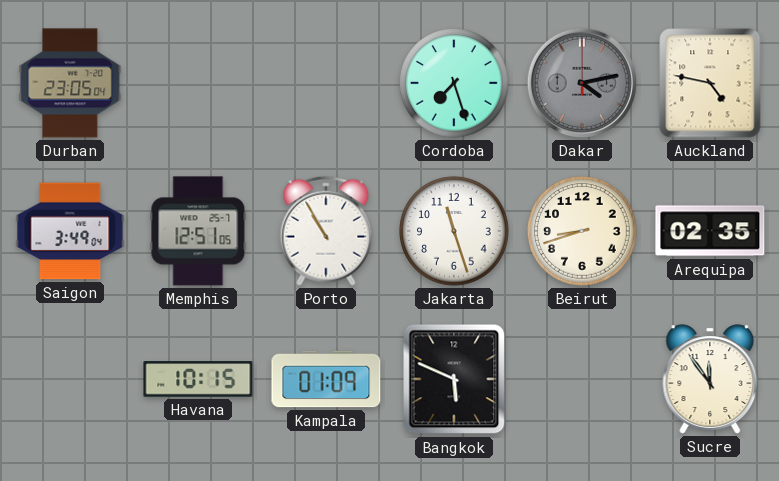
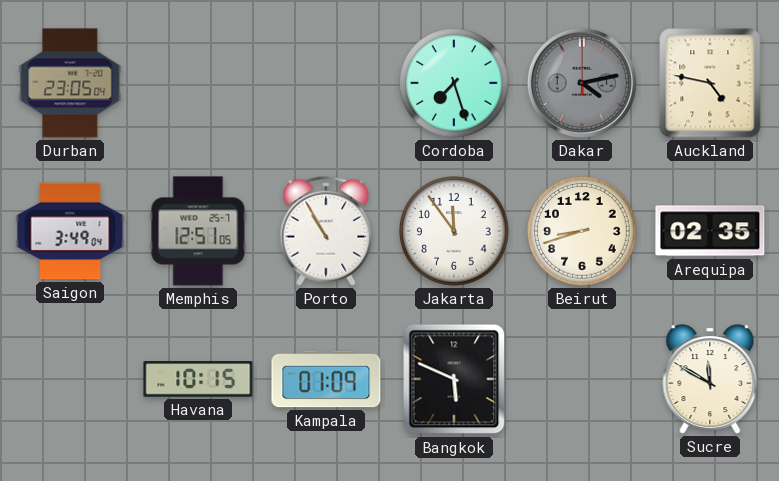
Jakarta: 11:27 -> 11:54 (454, 231)
Sucre: 11:54 -> 11:50 (710, 379)
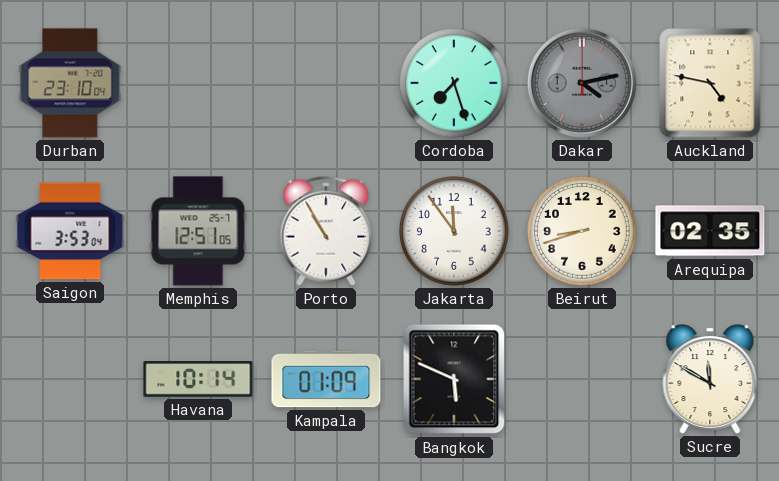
Durban: 23:05 -> 23:10 (70, 83)
Saigon: 3:49 -> 3:53 (70, 231)
Havana: 10:15 -> 10:14 (198, 379)
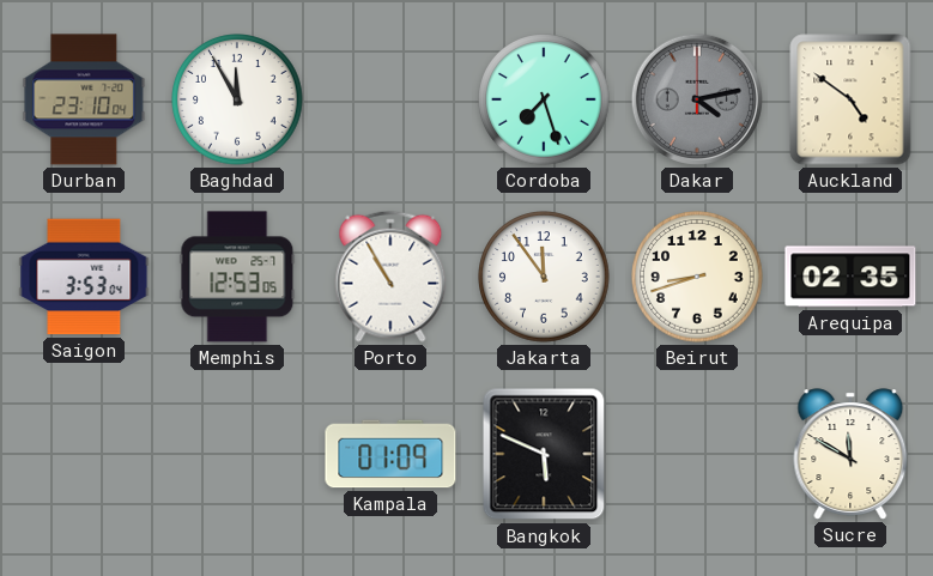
Baghdad: none -> 11:55 (237, 99)
Auckland: 4:47 -> 4:51 (850, 99)
Memphis: 12:51 -> 12:53 (237, 277)
Havana: 10:14 -> none (198, 379)
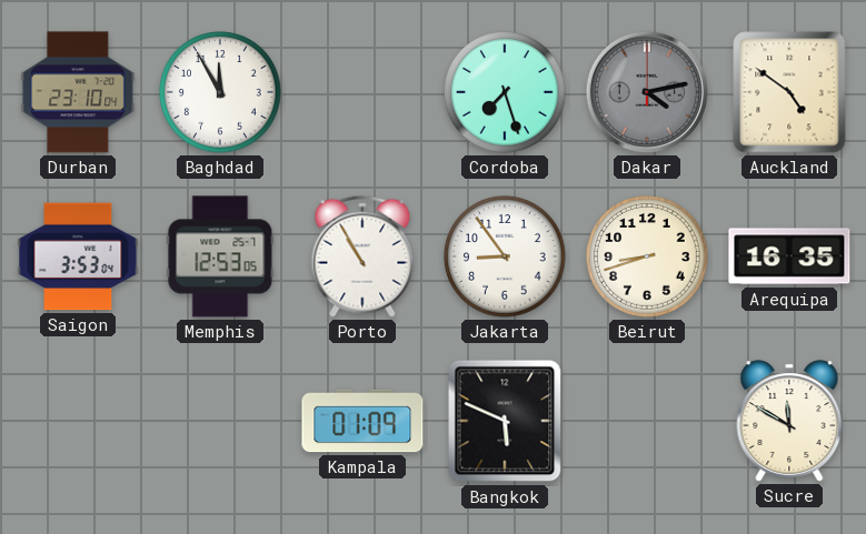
Jakarta: 11:54 -> 8:54 (505, 256)
Arequipa: 02:35 -> 16:35 (789, 256)
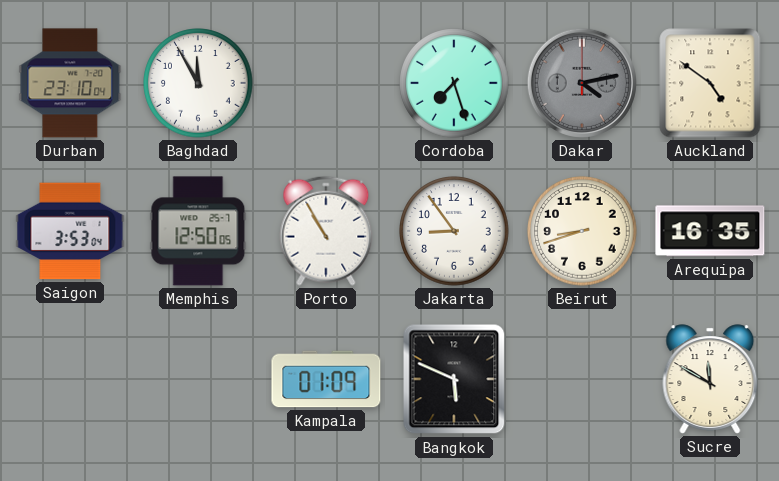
Memphis: 12:53 -> 12:50 (198, 231)
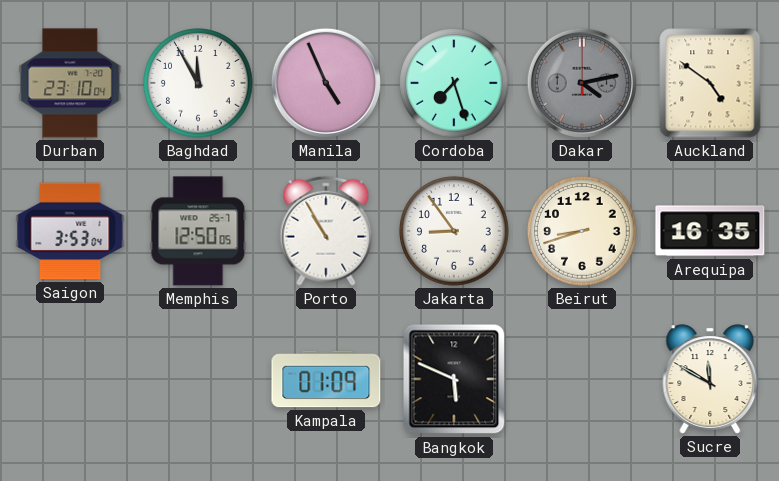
Manila: none -> 4:56 (326, 83)
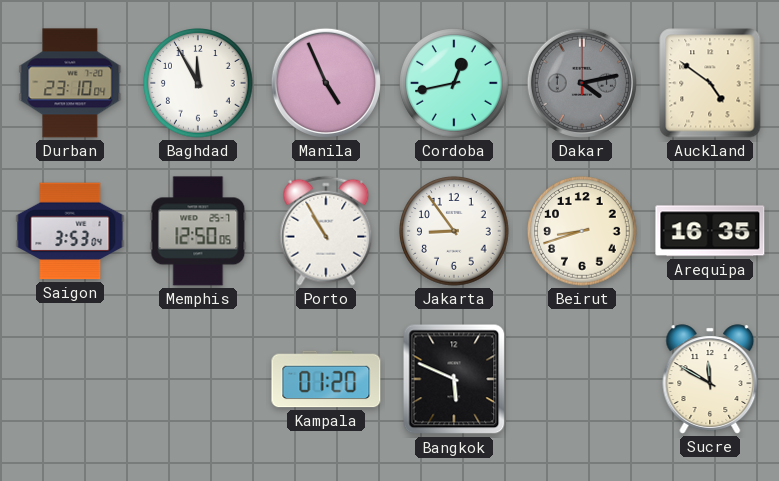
Cordoba: 7:27 -> 12:43 (454, 83)
Kampala: 01:09 -> 01:20 (326, 379)
